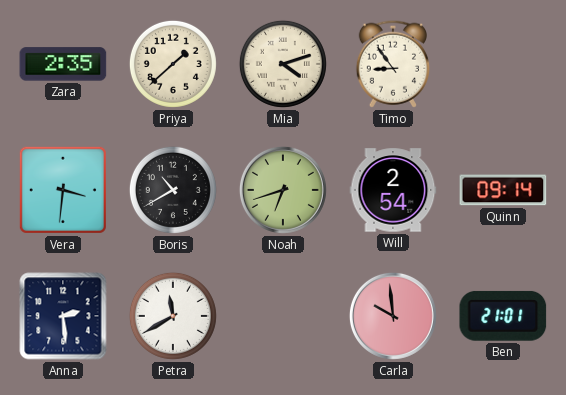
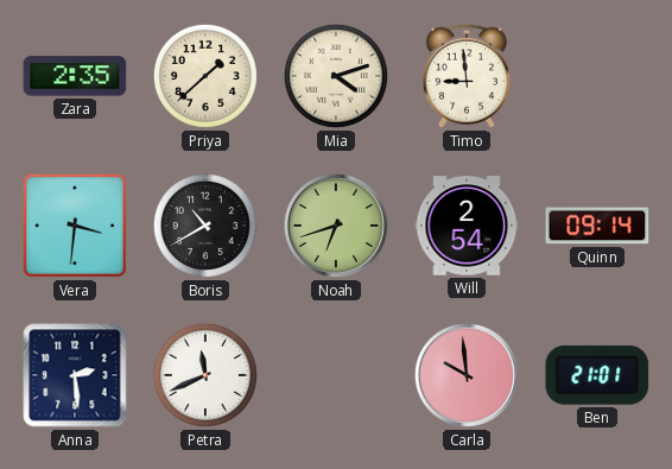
Timo: 8:54 -> 8:59 (465, 76)
Petra: 11:40 -> 11:41 (205, 375)
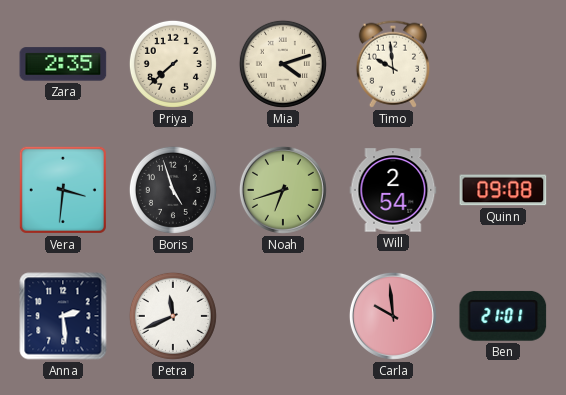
Priya: 1:38 -> 7:38 (173, 64)
Timo: 8:59 -> 9:59 (392, 64)
Boris: 10:40 -> 4:57 (173, 190)
Quinn: 09:14 -> 09:08 (503, 190)
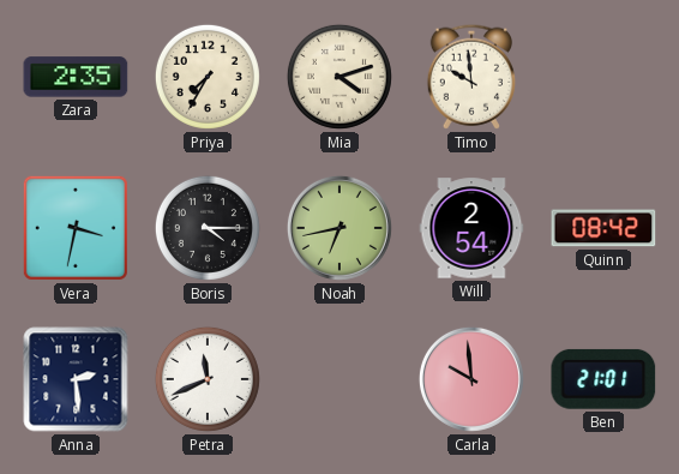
Priya: 7:38 -> 7:35 (208, 77)
Vera: 3:31 -> 3:32 (76, 228)
Boris: 4:57 -> 4:15 (208, 228)
Noah: 6:42 -> 6:43 (339, 228)
Quinn: 09:08 -> 08:42 (603, 228)
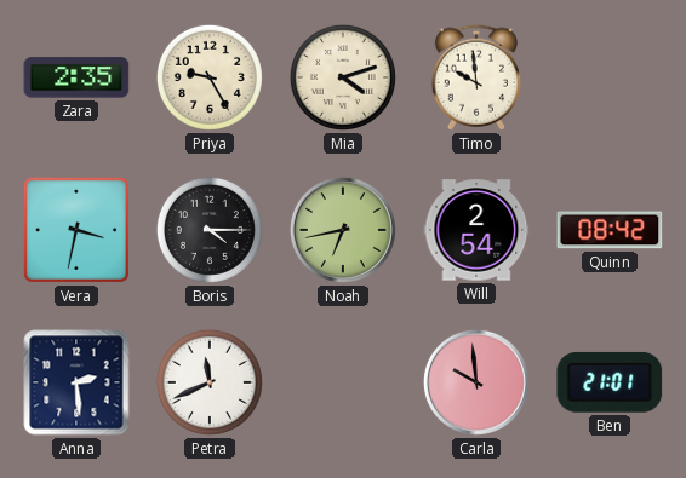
Priya: 7:35 -> 9:25 (210, 77)
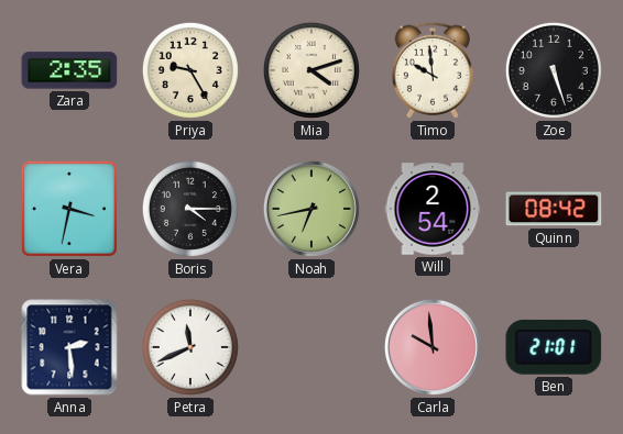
Zoe: none -> 5:27 (554, 70)
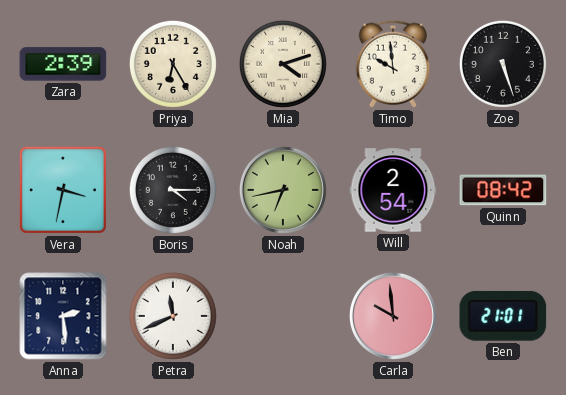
Zara: 2:35 -> 2:39 (63, 64)
Priya: 9:25 -> 6:25 (173, 64)
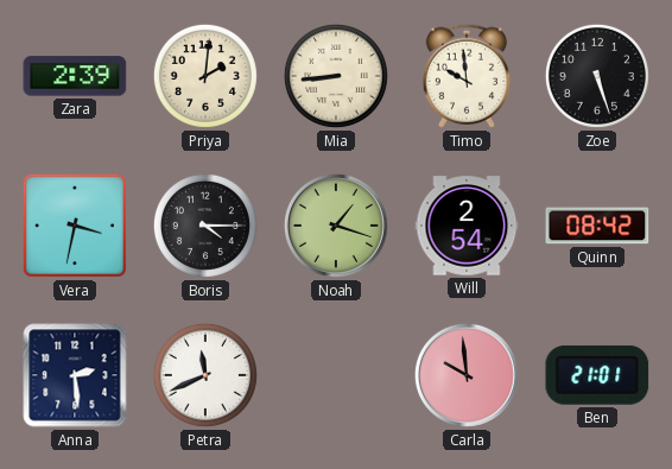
Priya: 6:25 -> 2:01 (205, 76)
Mia: 4:12 -> 8:44 (336, 76)
Noah: 6:43 -> 1:18 (336, 226)
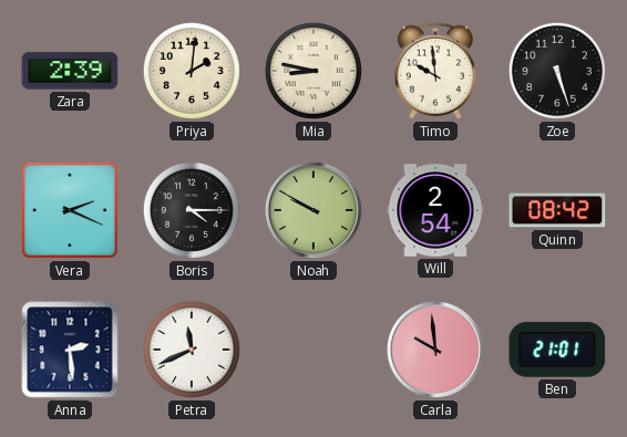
Mia: 8:44 -> 8:47 (313, 71)
Vera: 3:32 -> 2:19 (70, 210)
Noah: 1:18 -> 9:50 (313, 210)
